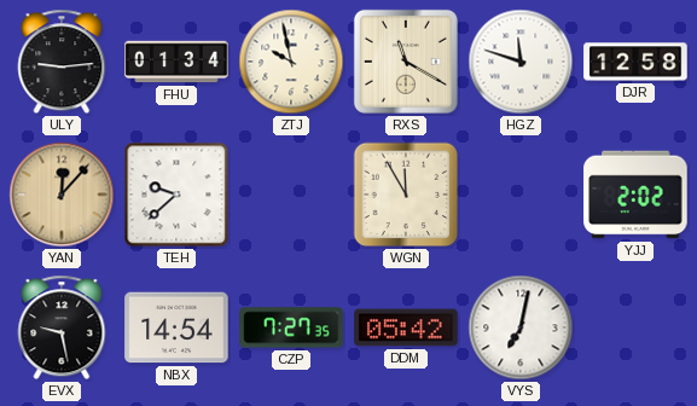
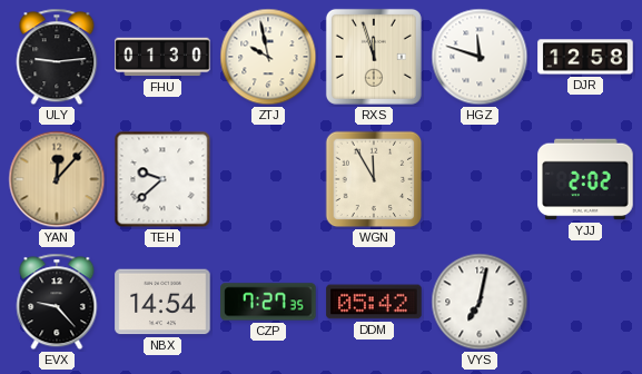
FHU: 01:34 -> 01:30 (162, 57)
RXS: 11:20 -> 11:57 (374, 57)
EVX: 9:28 -> 9:23 (57, 302)
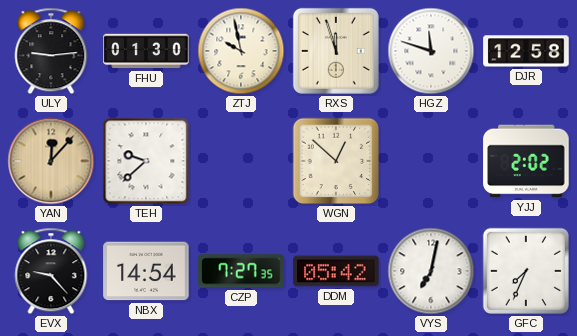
WGN: 11:55 -> 12:52 (336, 161)
GFC: none -> 7:34 (526, 271)
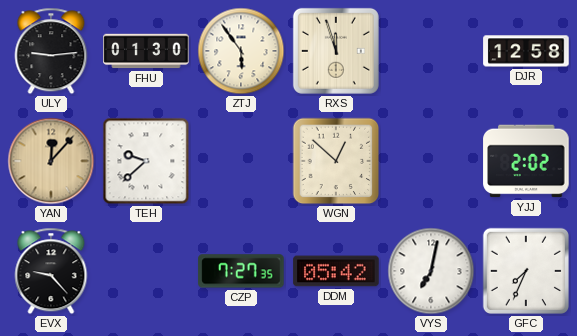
ZTJ: 9:58 -> 5:54 (241, 51)
HGZ: 11:48 -> none (431, 51)
NBX: 14:54 -> none (146, 271)
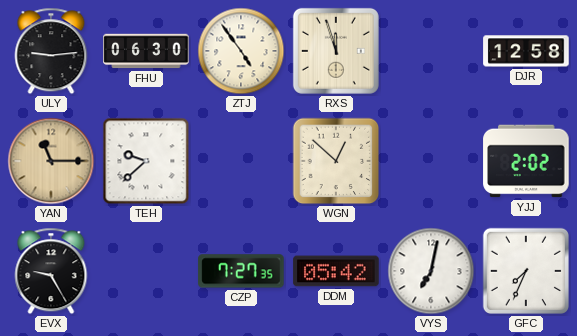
FHU: 01:30 -> 06:30 (146, 51)
ZTJ: 5:54 -> 4:54 (241, 51)
YAN: 12:07 -> 11:15 (51, 161)
EVX: 9:23 -> 9:25 (51, 271)
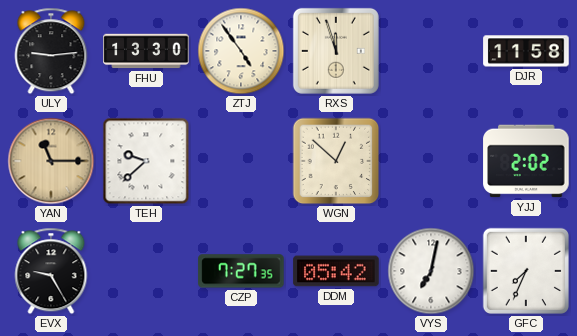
FHU: 06:30 -> 13:30 (146, 51)
DJR: 12:58 -> 11:58 (526, 51)
